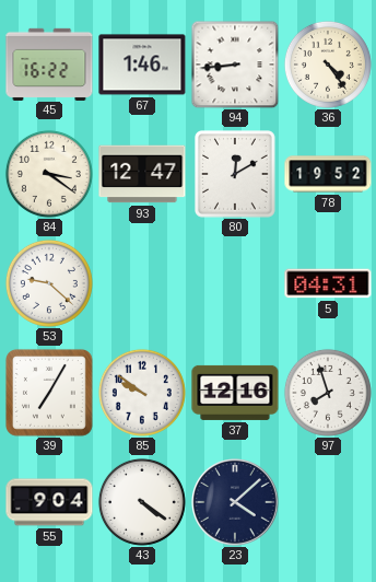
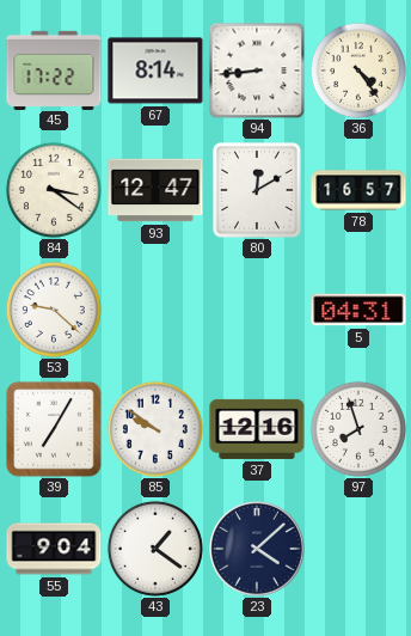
45: 16:22 -> 17:22 (54, 69)
67: 1:46 -> 8:14 (155, 71)
78: 19:52 -> 16:57 (358, 190)
43: 4:21 -> 1:21 (155, 549)
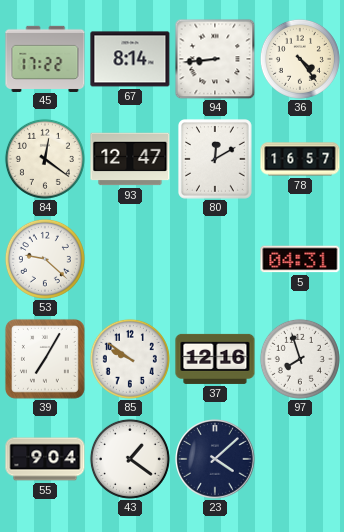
84: 3:21 -> 12:21 (45, 159)
